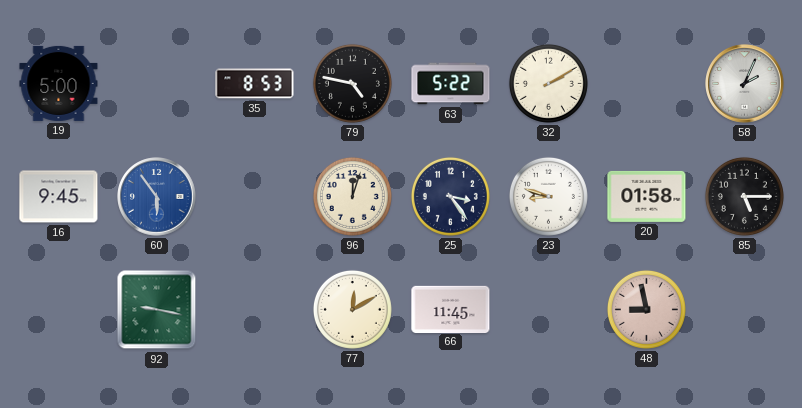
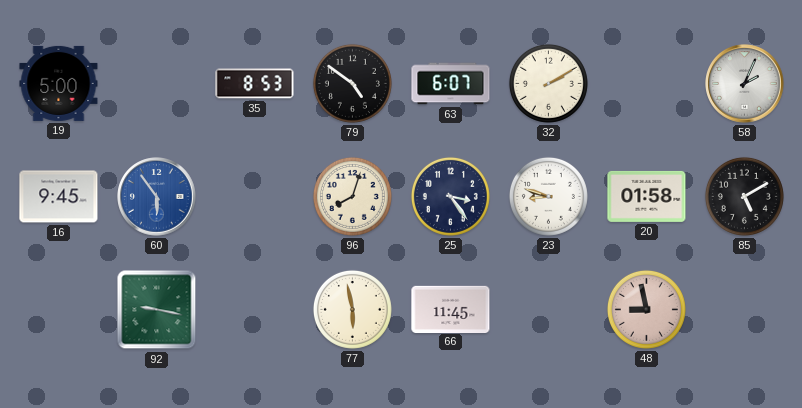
79: 4:47 -> 4:51 (352, 83)
63: 5:22 -> 6:07 (451, 84)
96: 12:03 -> 8:03 (352, 196)
85: 5:15 -> 5:10 (744, 196)
77: 12:10 -> 5:58 (352, 309)
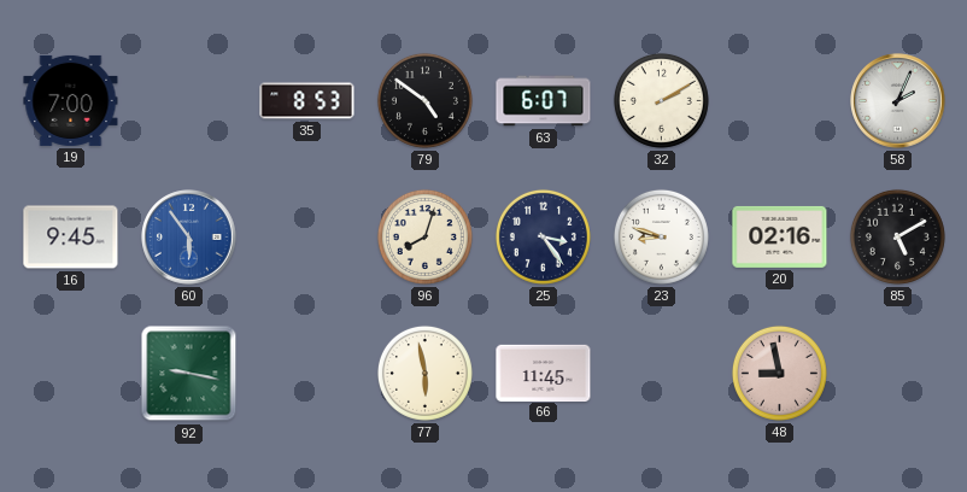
19: 5:00 -> 7:00 (71, 100)
20: 01:58 -> 02:16 (780, 236)
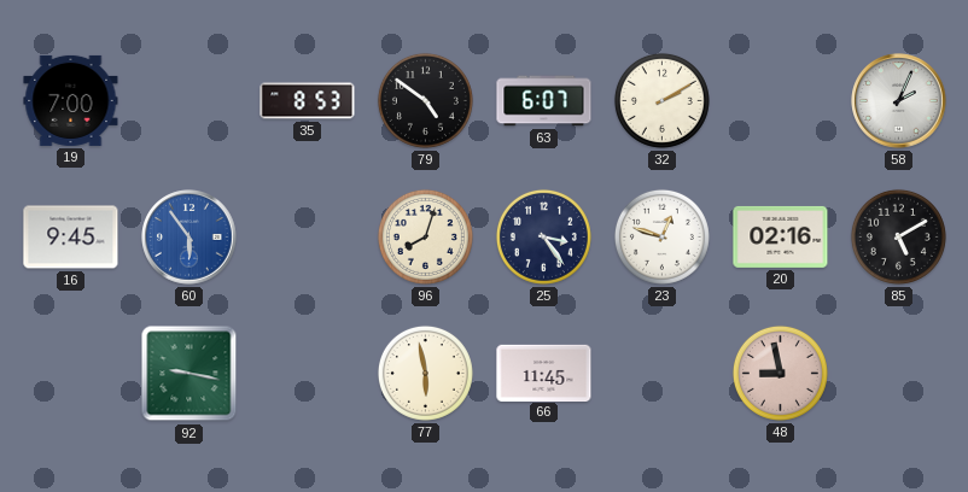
23: 8:48 -> 12:48 (661, 236)
